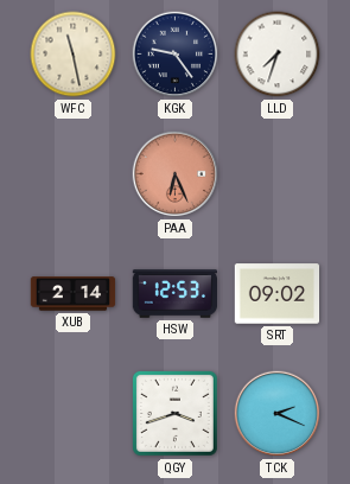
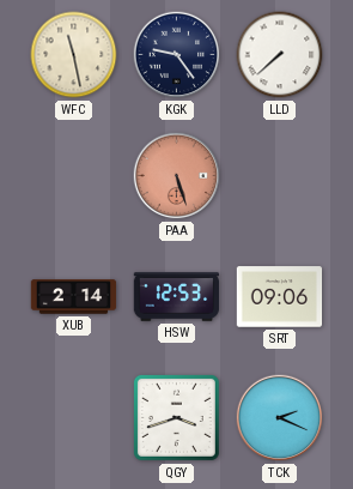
LLD: 7:33 -> 7:38 (280, 55)
PAA: 6:26 -> 5:27 (177, 176)
SRT: 09:02 -> 09:06 (280, 297)
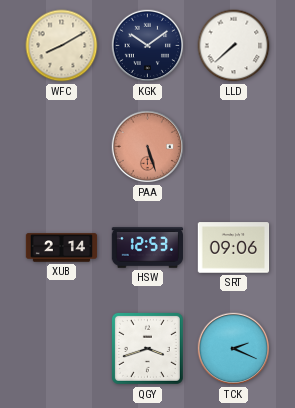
WFC: 11:28 -> 8:10 (62, 46)
KGK: 9:24 -> 10:09 (148, 46)
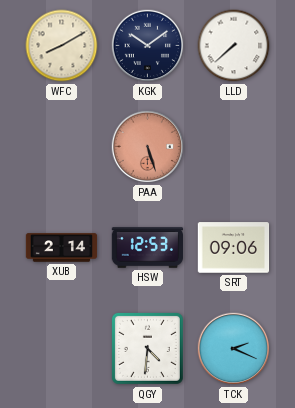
QGY: 3:42 -> 4:31 (147, 348)
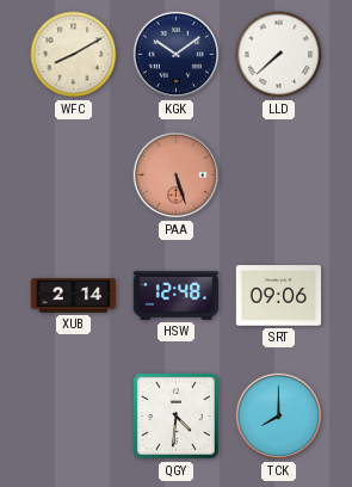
HSW: 12:53 -> 12:48 (177, 296)
TCK: 2:19 -> 8:00 (279, 417)
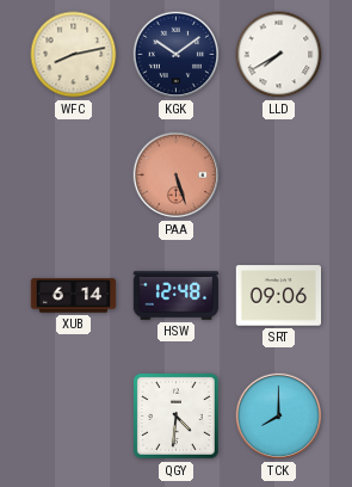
WFC: 8:10 -> 8:13 (74, 55)
LLD: 7:38 -> 7:40 (279, 55)
XUB: 2:14 -> 6:14 (74, 296)
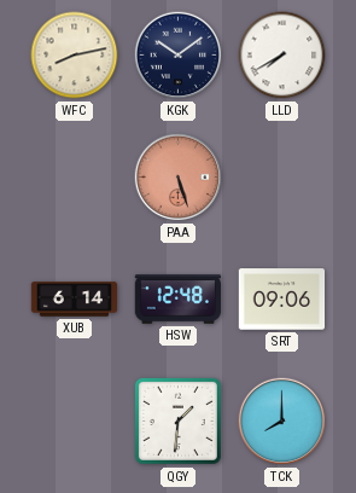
QGY: 4:31 -> 1:31 (177, 420)
